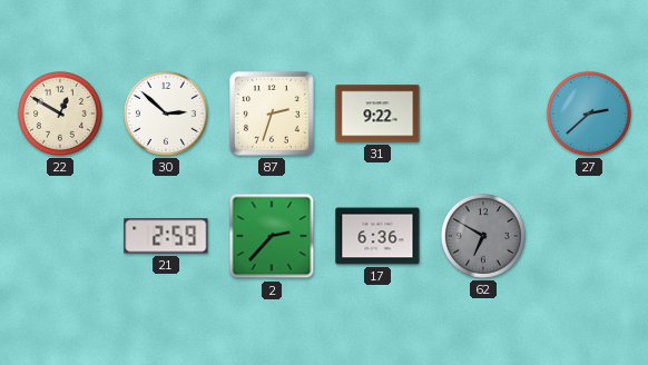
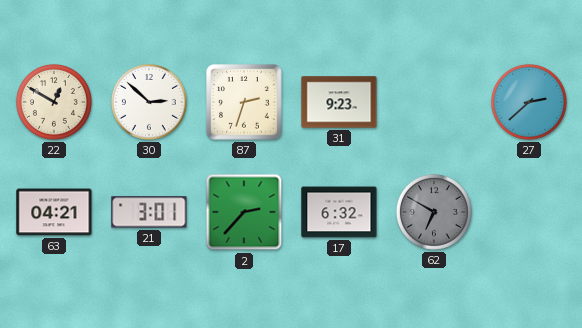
31: 9:22 -> 9:23 (339, 102)
63: none -> 04:21 (54, 212)
21: 2:59 -> 3:01 (149, 212)
17: 6:36 -> 6:32 (339, 212)
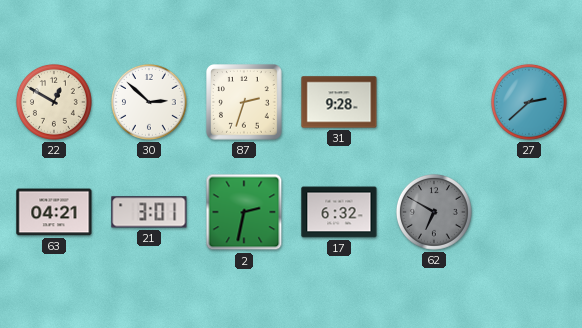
31: 9:23 -> 9:28 (339, 102)
2: 2:37 -> 2:32 (244, 212)
